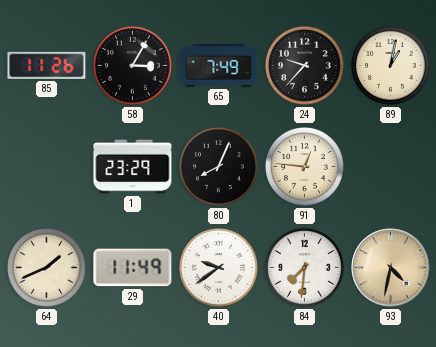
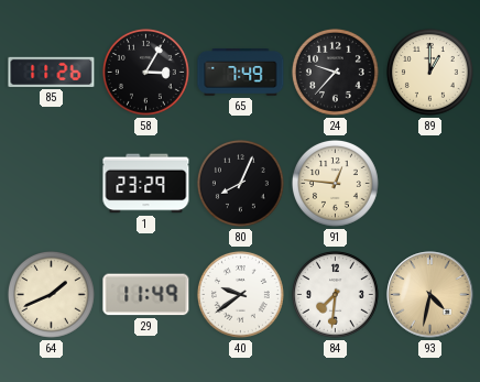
89: 1:02 -> 1:00 (429, 72)
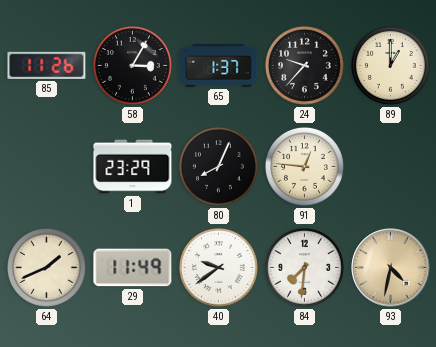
65: 7:49 -> 1:37 (219, 66)
